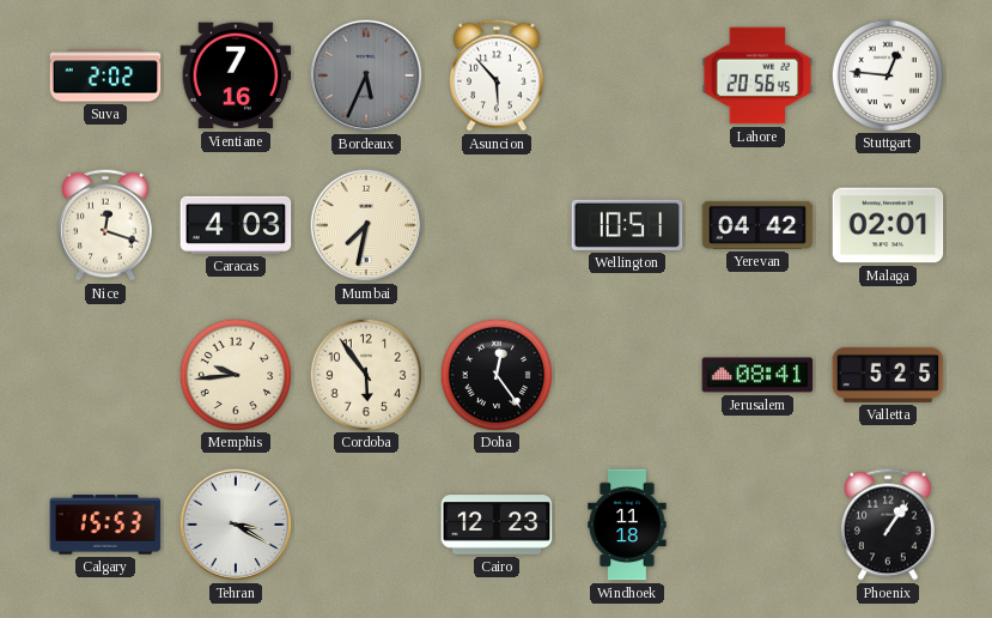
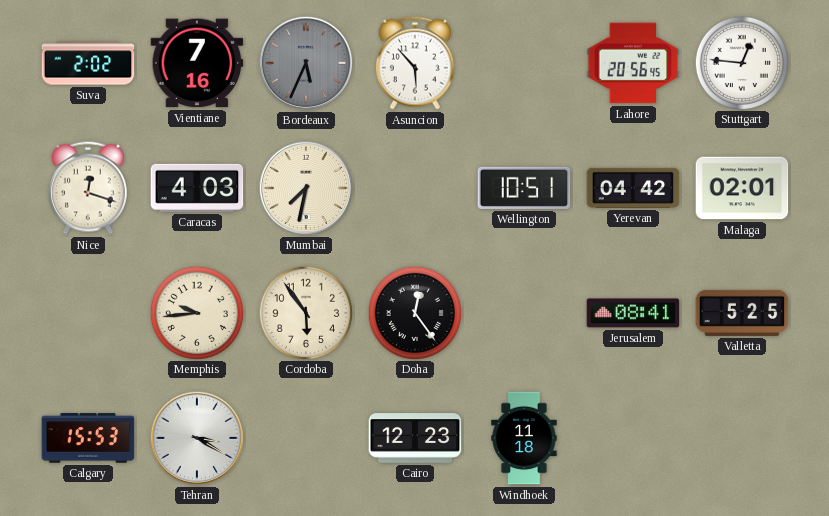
Phoenix: 1:06 -> none (888, 525)
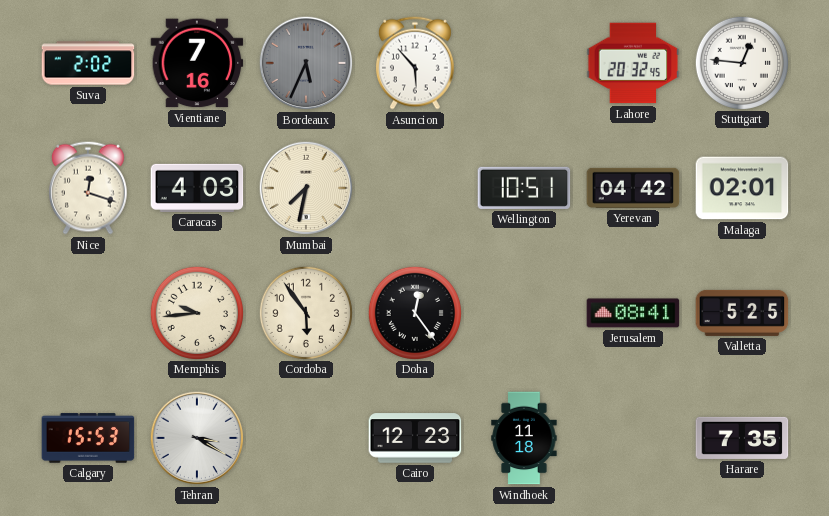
Lahore: 20:56 -> 20:32 (633, 63)
Harare: none -> 7:35 (742, 438)
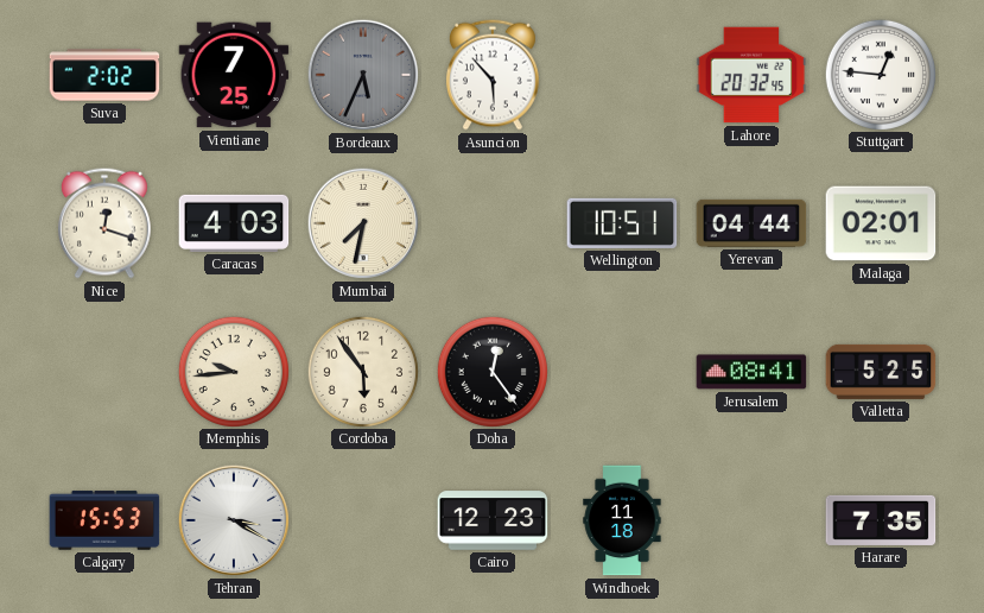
Vientiane: 7:16 -> 7:25 (234, 75)
Yerevan: 04:42 -> 04:44 (751, 223)
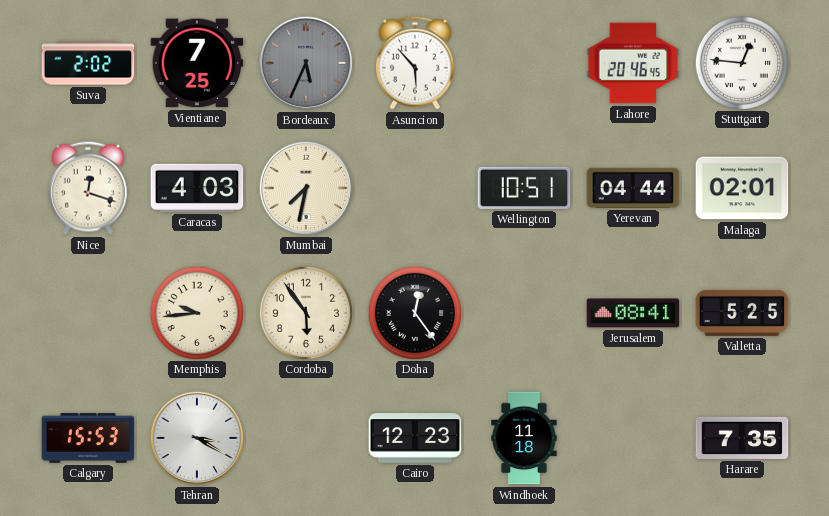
Lahore: 20:32 -> 20:46 (633, 63)
